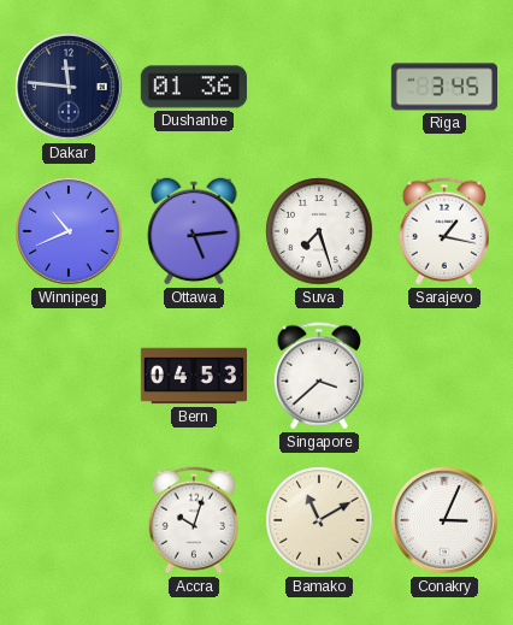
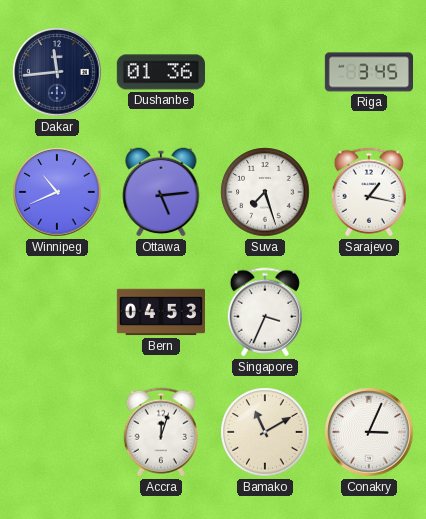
Dakar: 11:46 -> 11:44 (57, 72)
Singapore: 3:38 -> 3:34 (265, 312)
Accra: 10:03 -> 12:03 (161, 432)
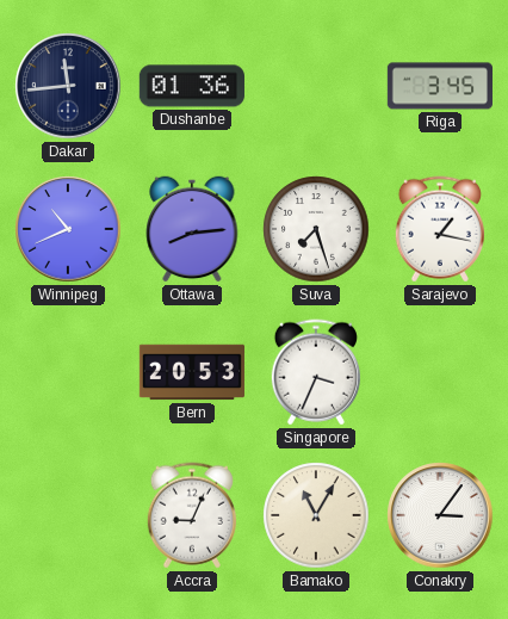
Ottawa: 5:14 -> 8:14 (192, 229)
Bern: 04:53 -> 20:53 (191, 372)
Accra: 12:03 -> 9:04 (192, 515)
Bamako: 11:10 -> 11:05 (316, 515)
Conakry: 3:04 -> 3:06 (440, 515)
